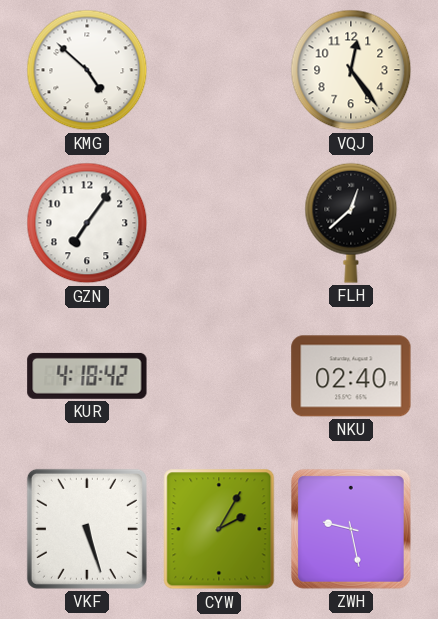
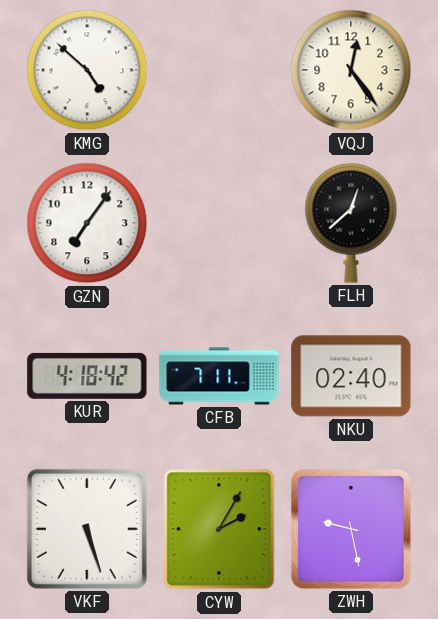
CFB: none -> 7:11 (219, 376)
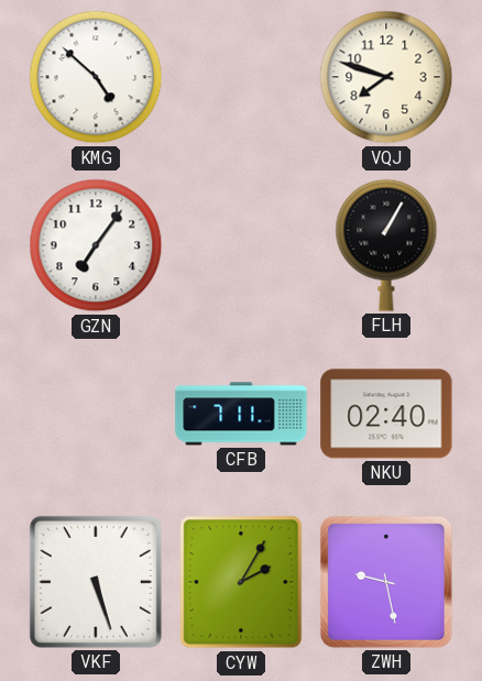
VQJ: 12:24 -> 7:48 (386, 77)
FLH: 12:38 -> 1:05 (386, 245)
KUR: 4:18 -> none (87, 376)
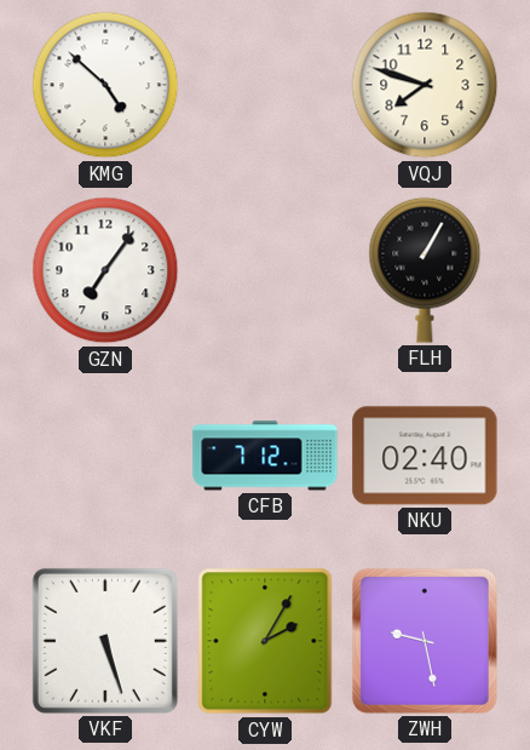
CFB: 7:11 -> 7:12 (265, 456)
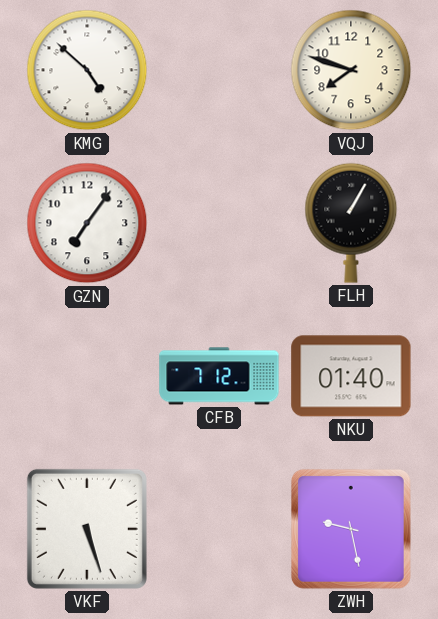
NKU: 02:40 -> 01:40 (351, 376)
CYW: 2:05 -> none (265, 641)
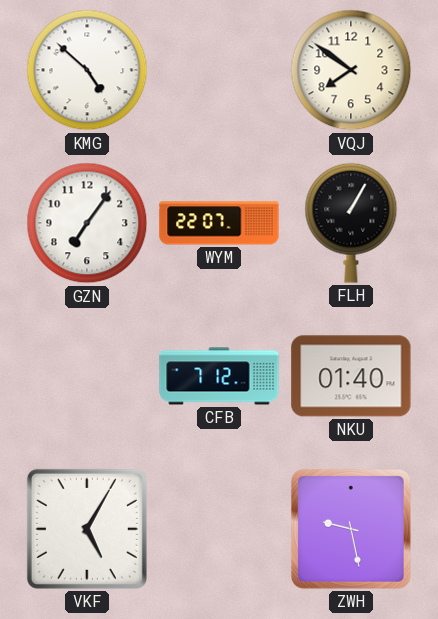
VQJ: 7:48 -> 7:51 (351, 70)
WYM: none -> 22:07 (219, 223)
VKF: 5:27 -> 5:05 (87, 529)
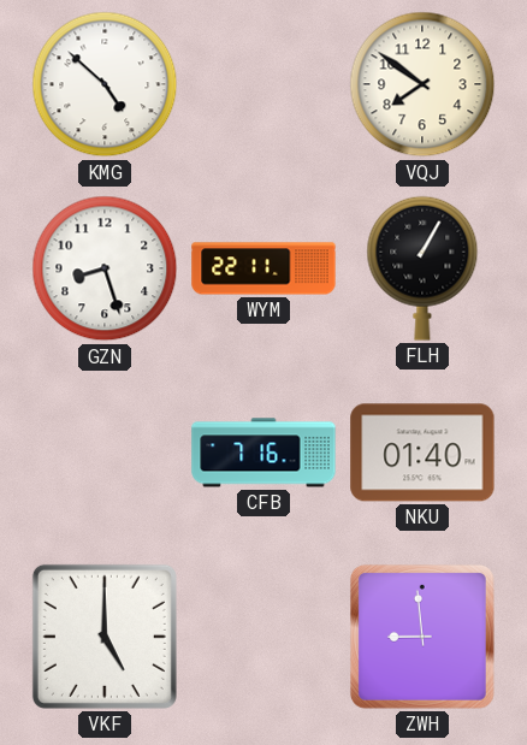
GZN: 7:06 -> 8:27 (105, 268)
WYM: 22:07 -> 22:11 (263, 268)
CFB: 7:12 -> 7:16 (263, 453)
VKF: 5:05 -> 5:00 (105, 637)
ZWH: 9:28 -> 8:59 (422, 637)
